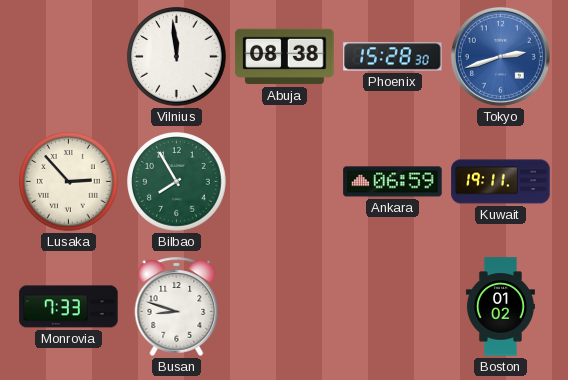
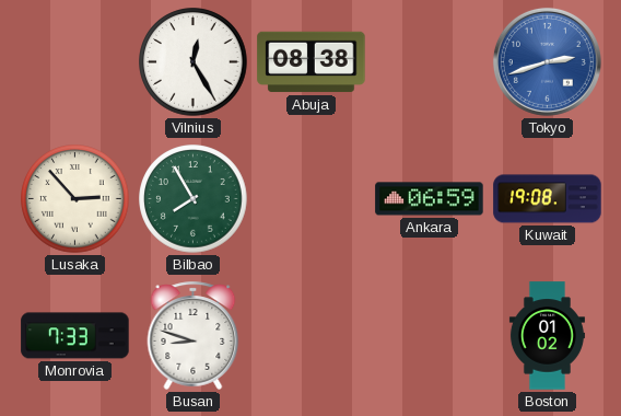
Vilnius: 11:59 -> 12:25 (194, 62)
Phoenix: 15:28 -> none (393, 57)
Kuwait: 19:11 -> 19:08 (548, 199)
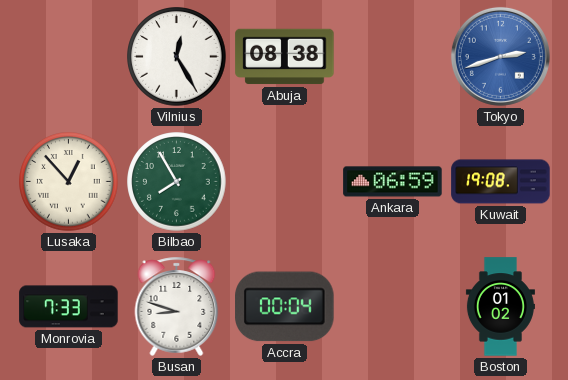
Lusaka: 2:53 -> 12:53 (69, 182)
Accra: none -> 00:04 (285, 307)
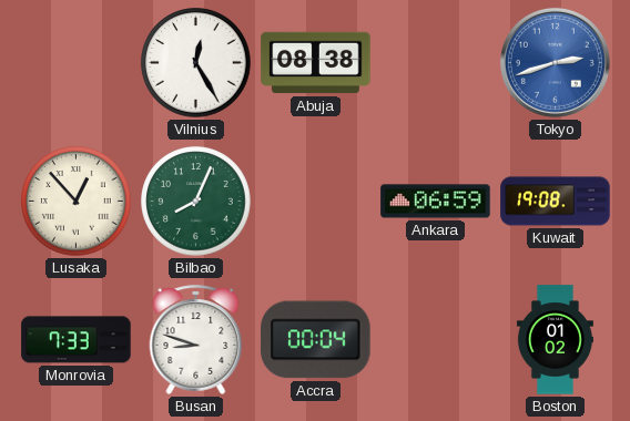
Bilbao: 7:55 -> 8:04 (196, 202)
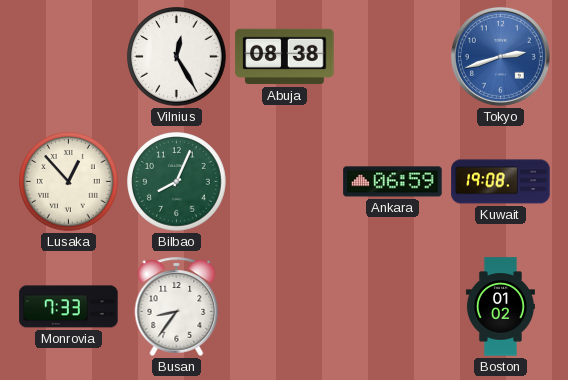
Busan: 8:48 -> 8:36 (177, 306)
Accra: 00:04 -> none (316, 340)
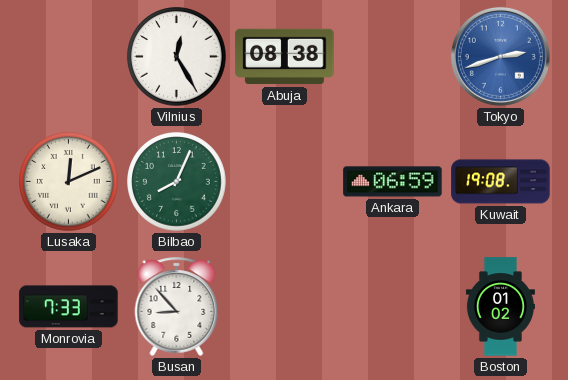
Lusaka: 12:53 -> 12:11 (69, 182)
Busan: 8:36 -> 8:53 (177, 306)
